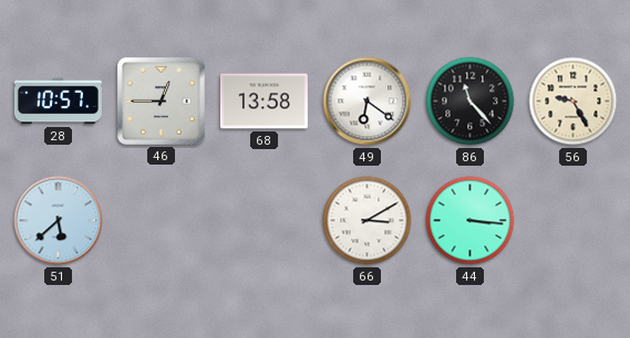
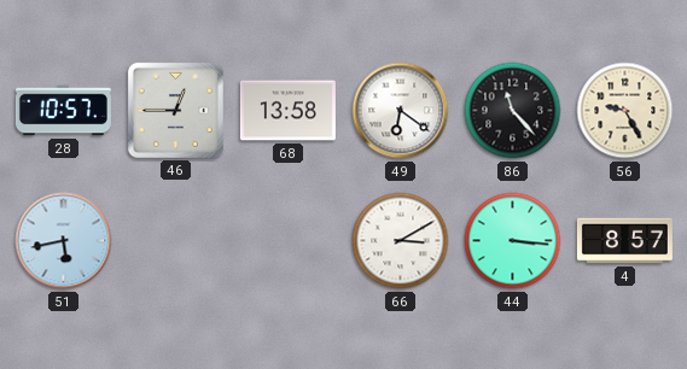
51: 5:38 -> 5:43 (64, 241)
4: none -> 8:57 (624, 241)
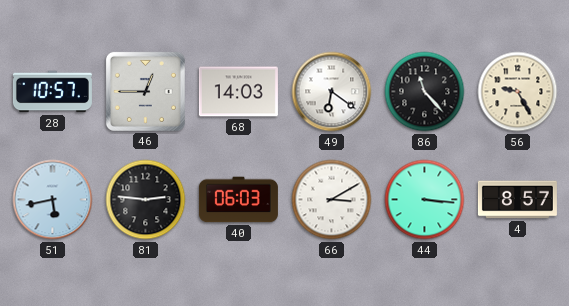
68: 13:58 -> 14:03 (238, 92)
81: none -> 2:46 (146, 200)
40: none -> 06:03 (238, 200)
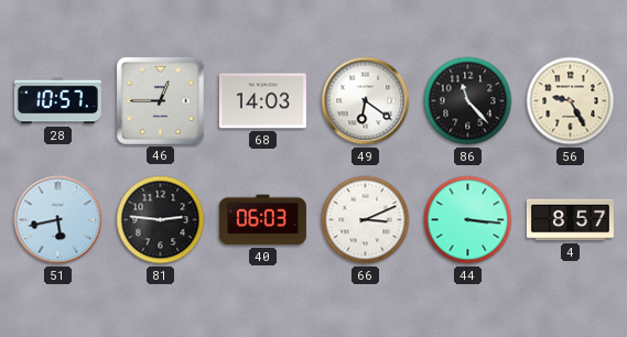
66: 3:10 -> 3:11 (366, 220)
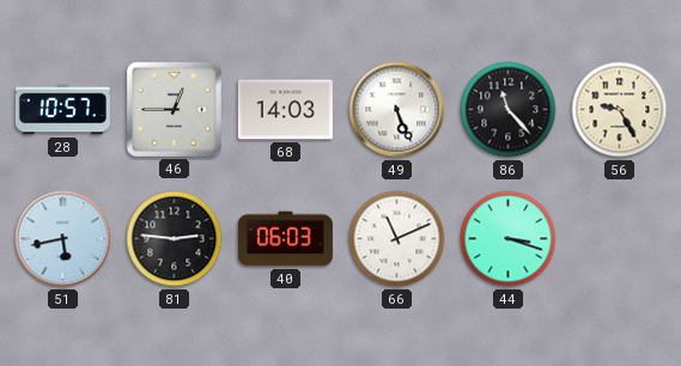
49: 6:21 -> 5:26 (397, 110)
66: 3:11 -> 11:11 (397, 239)
44: 3:16 -> 3:18 (509, 239)
4: 8:57 -> none (570, 220)
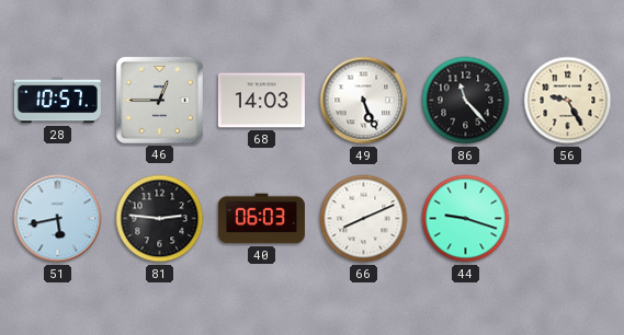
66: 11:11 -> 8:11 (364, 219)
44: 3:18 -> 9:18 (466, 219)
